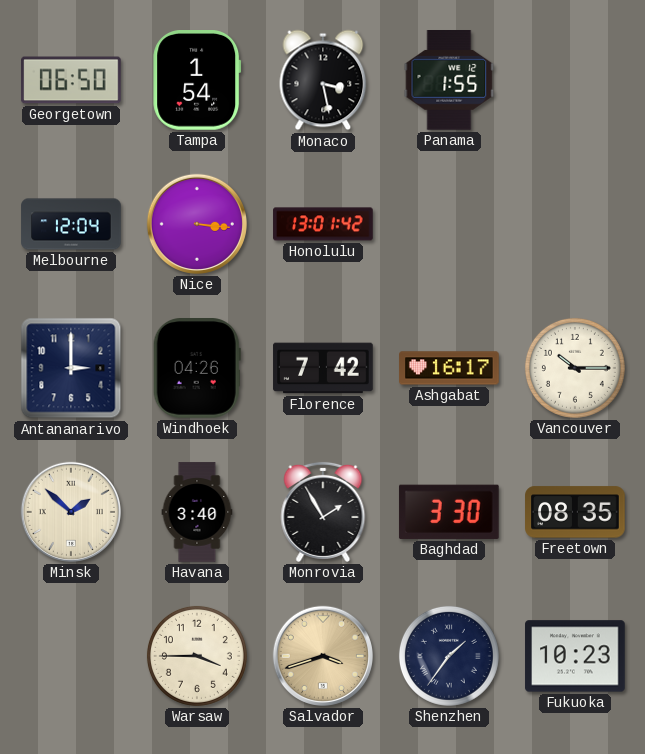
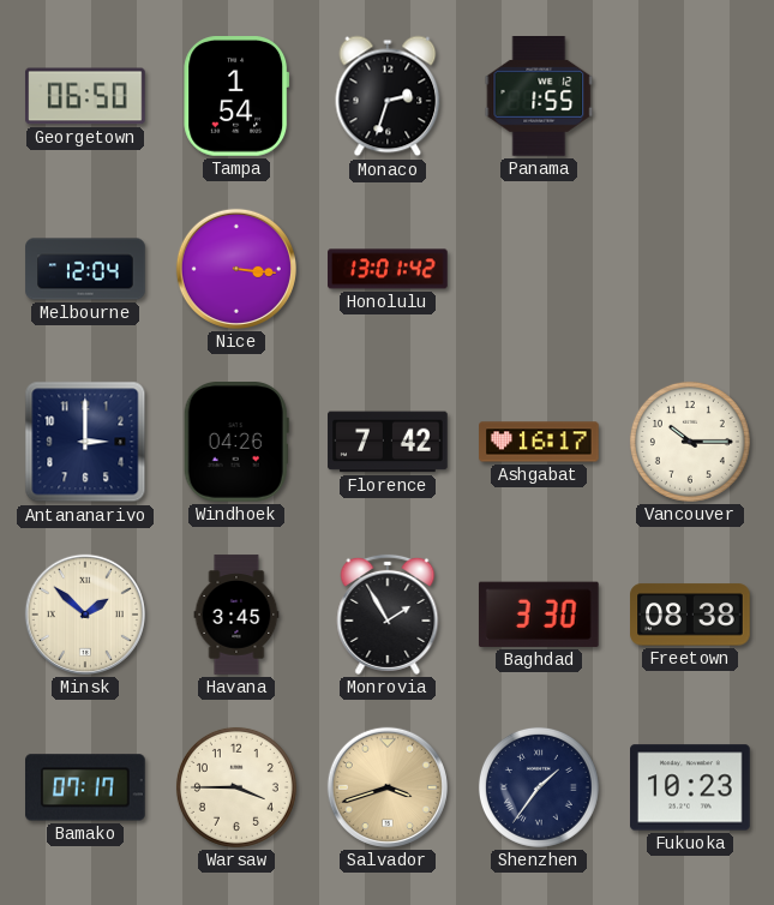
Monaco: 3:28 -> 2:33 (388, 96)
Havana: 3:40 -> 3:45 (236, 615)
Freetown: 08:35 -> 08:38 (690, 615)
Bamako: none -> 07:17 (86, 787)
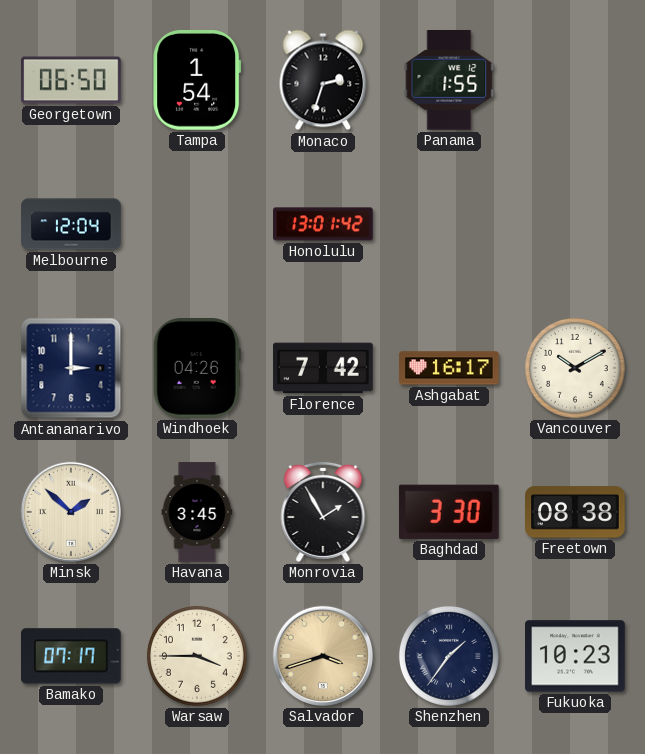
Nice: 3:16 -> none (236, 269)
Vancouver: 10:15 -> 10:10 (575, 368)
